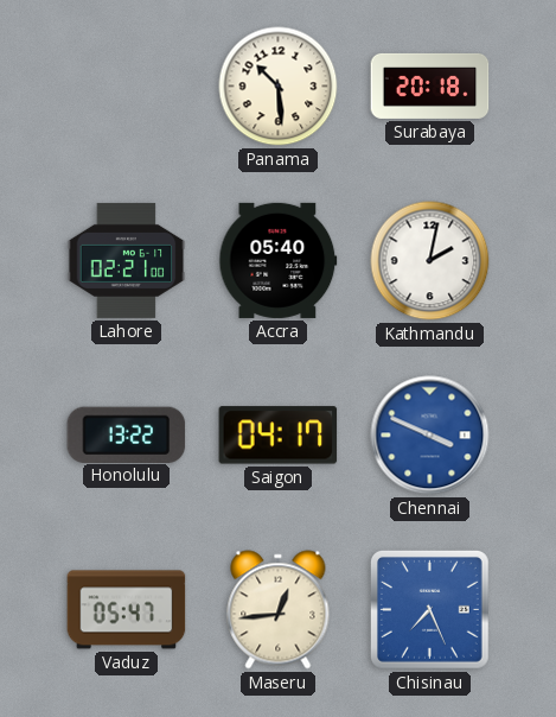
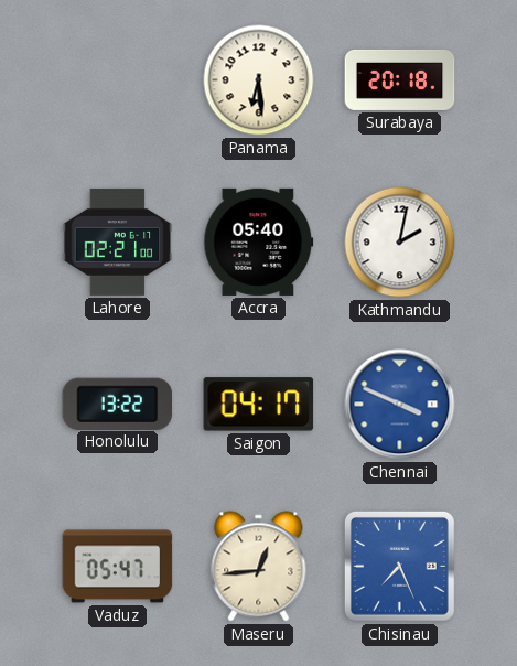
Panama: 10:29 -> 6:29 (259, 80)
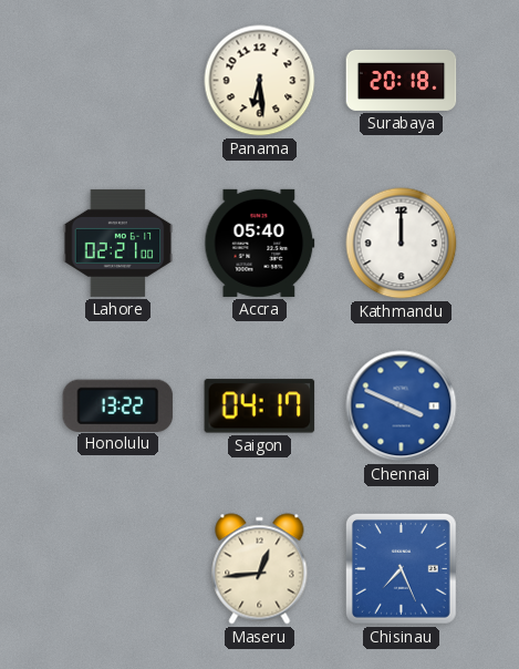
Kathmandu: 2:02 -> 12:00 (402, 244)
Vaduz: 05:47 -> none (118, 567)
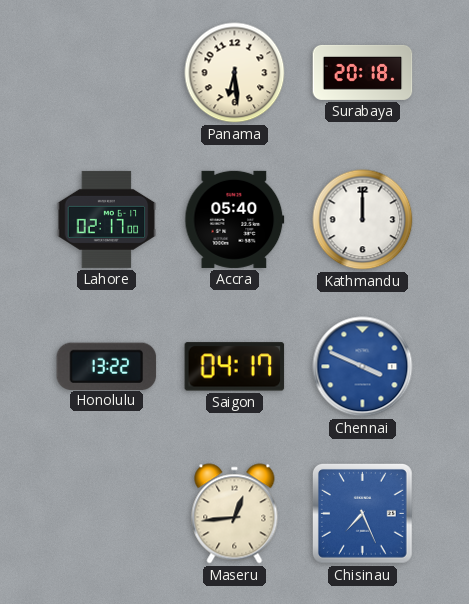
Lahore: 02:21 -> 02:17 (107, 219)
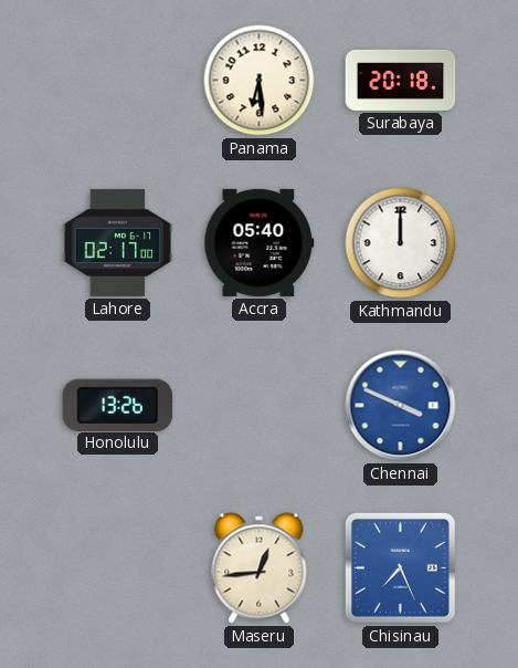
Honolulu: 13:22 -> 13:26 (118, 405)
Saigon: 04:17 -> none (235, 367)
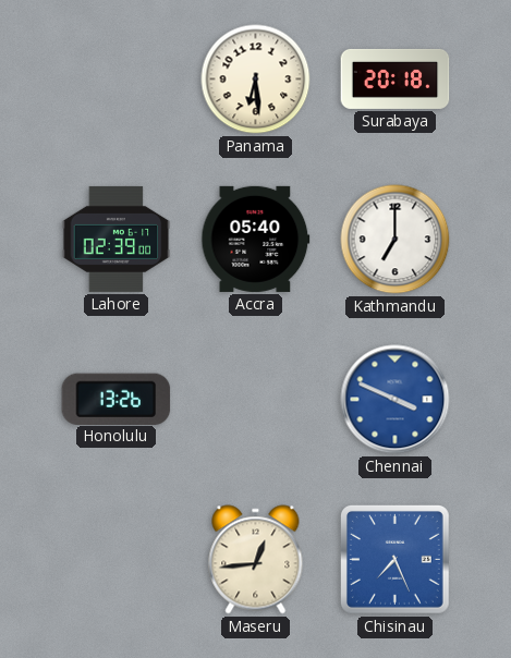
Lahore: 02:17 -> 02:39 (117, 239)
Kathmandu: 12:00 -> 7:00 (396, 240)
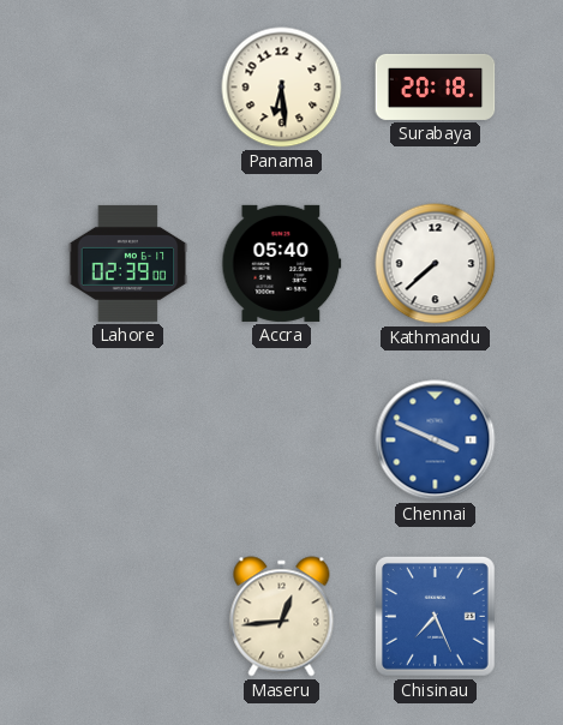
Kathmandu: 7:00 -> 7:38 (436, 264)
Honolulu: 13:26 -> none (117, 399)
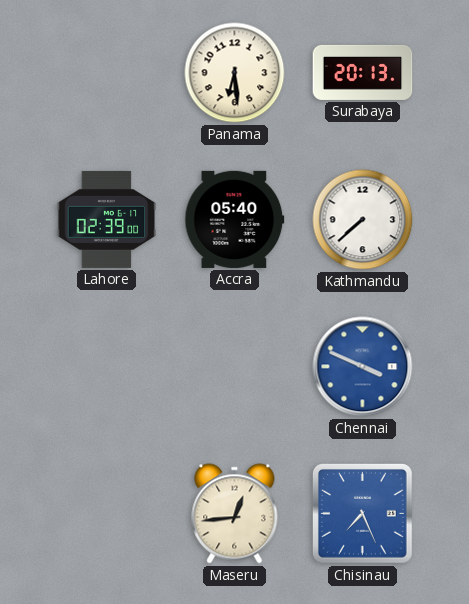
Surabaya: 20:18 -> 20:13 (363, 72)
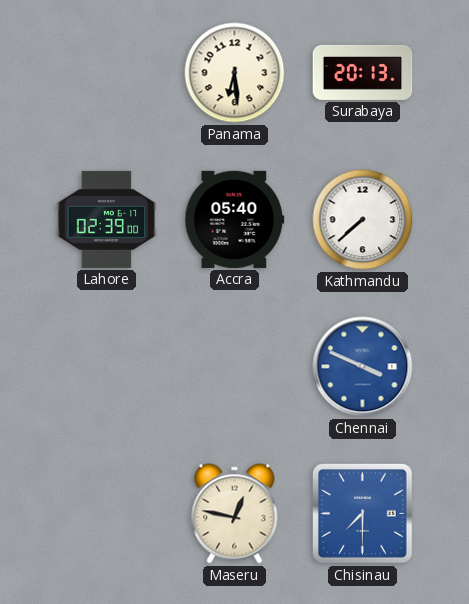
Maseru: 12:44 -> 12:47 (235, 514)
Chisinau: 7:26 -> 7:30 (362, 513)
